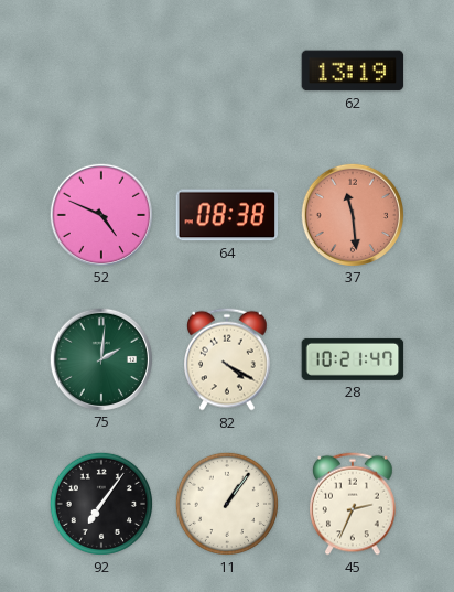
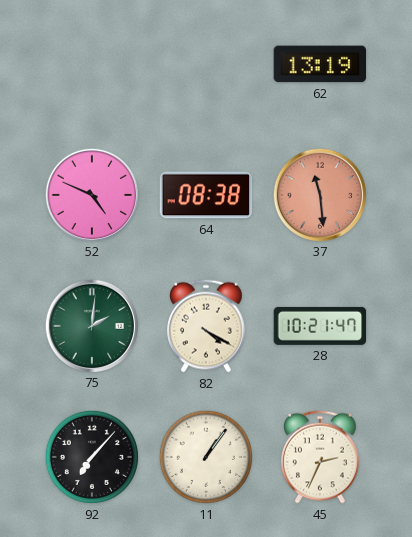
92: 7:06 -> 7:07 (92, 457)
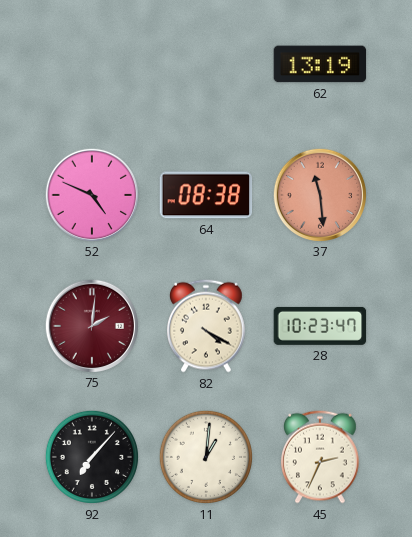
75 dial: green -> burgundy (91, 325)
28: 10:21 -> 10:23 (320, 326)
11: 1:06 -> 1:01 (206, 457)
